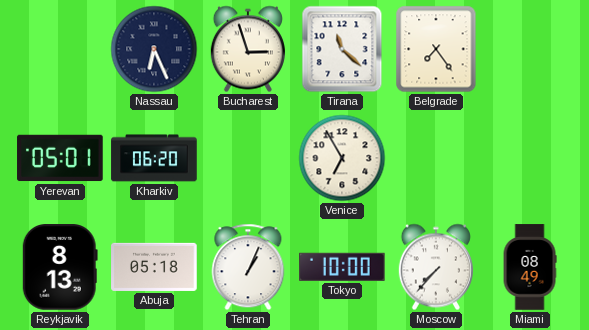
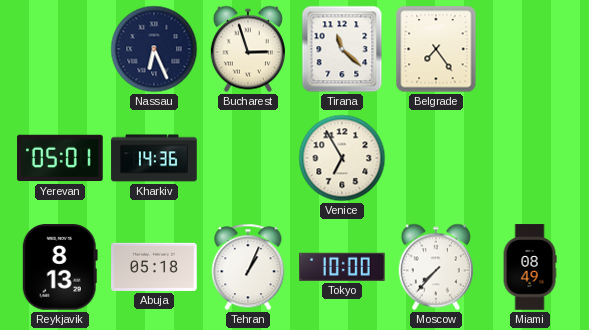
Kharkiv: 06:20 -> 14:36 (154, 158)
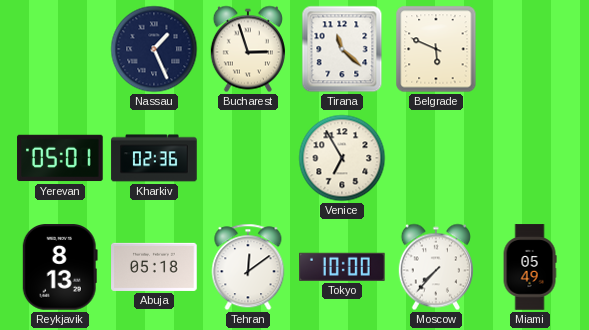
Nassau: 6:26 -> 1:26 (154, 49)
Belgrade: 7:24 -> 5:49 (436, 49)
Kharkiv: 14:36 -> 02:36 (154, 158)
Tehran: 1:04 -> 12:09 (248, 267)
Miami: 08:49 -> 05:49 (530, 267)
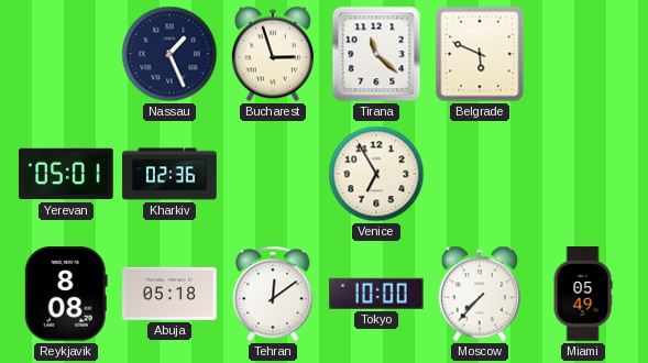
Reykjavik: 8:13 -> 8:08 (66, 294)
